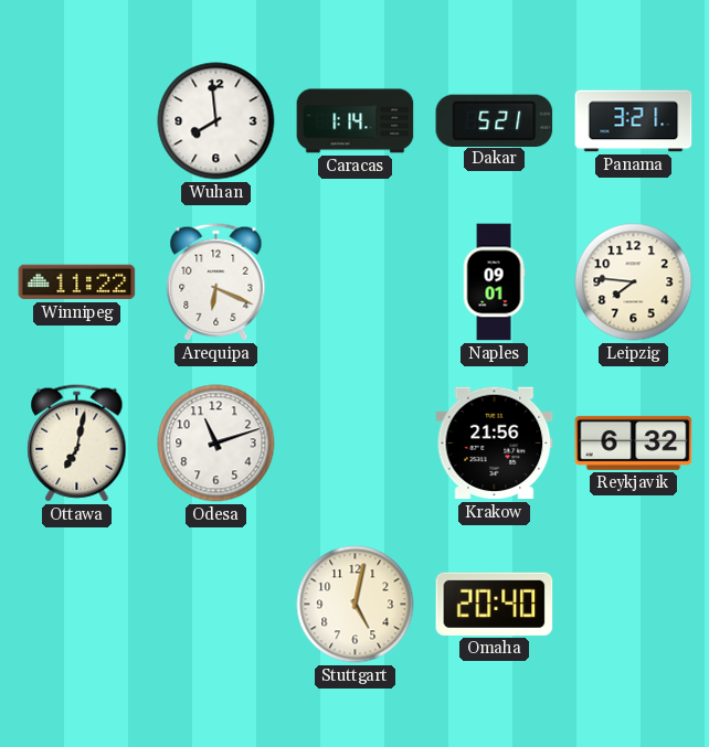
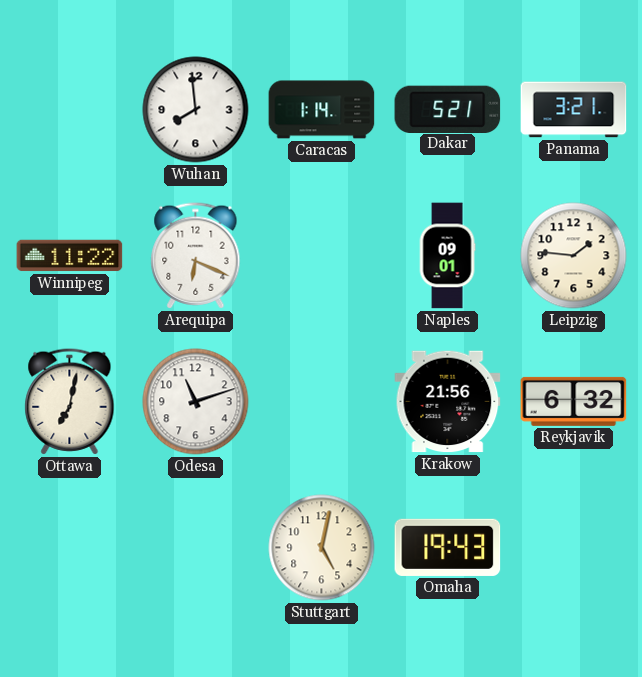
Leipzig: 7:46 -> 1:46 (574, 256)
Omaha: 20:40 -> 19:43 (448, 547)
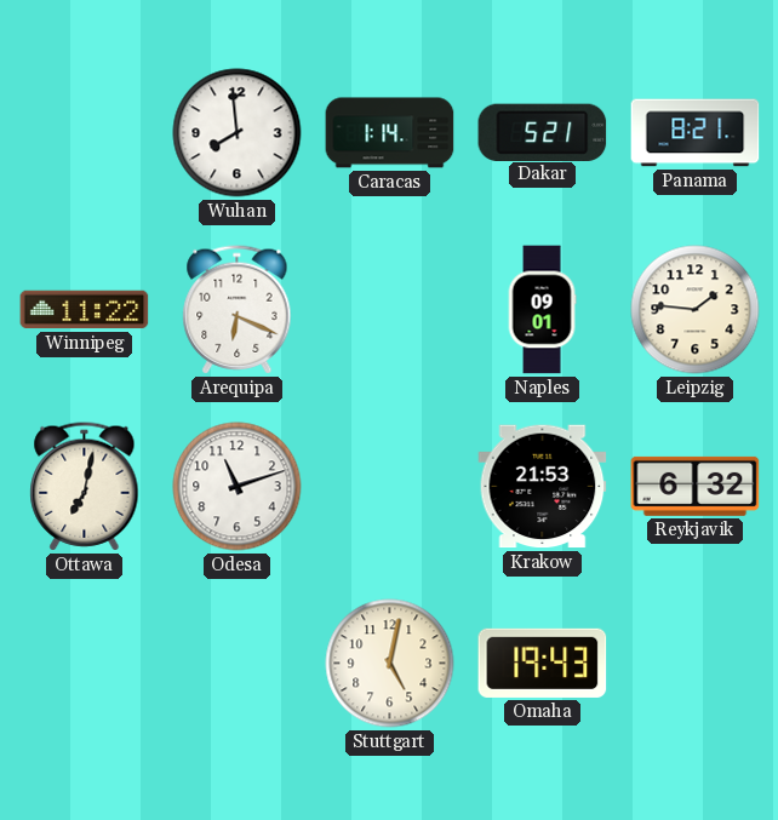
Panama: 3:21 -> 8:21 (696, 133)
Krakow: 21:56 -> 21:53 (543, 487)
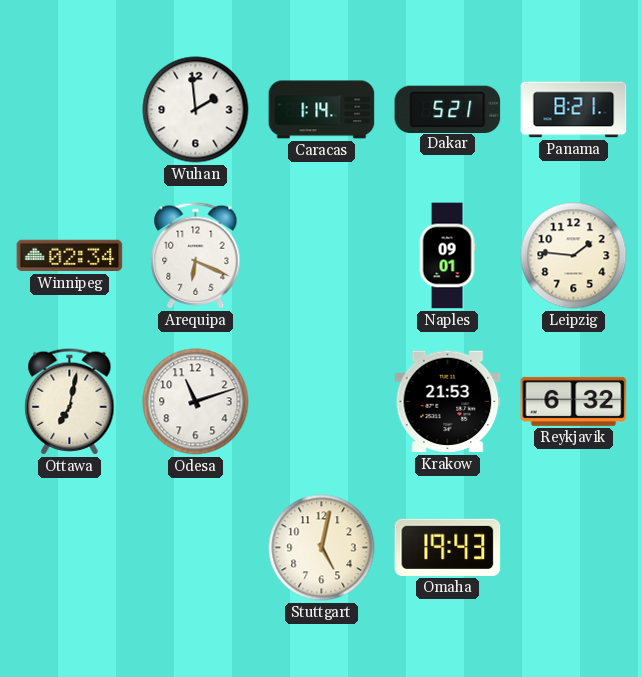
Wuhan: 7:59 -> 1:59 (196, 110)
Winnipeg: 11:22 -> 02:34 (70, 256)
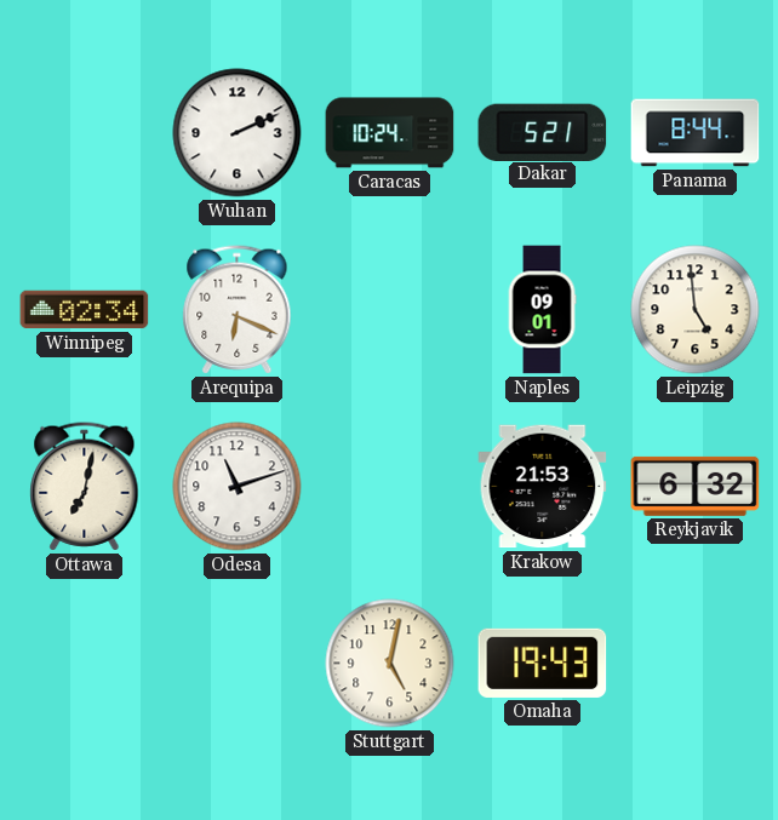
Wuhan: 1:59 -> 2:11 (238, 133)
Caracas: 1:14 -> 10:24 (390, 133)
Panama: 8:21 -> 8:44 (696, 133)
Leipzig: 1:46 -> 4:59 (696, 310)
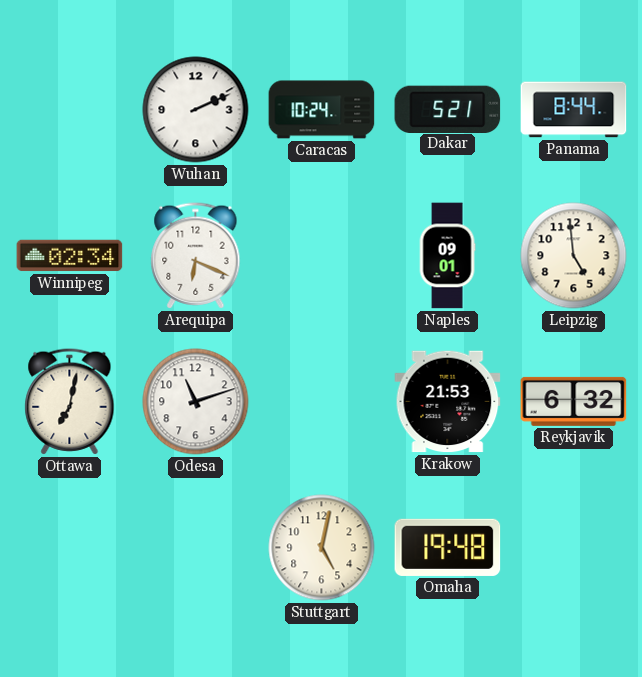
Omaha: 19:43 -> 19:48 (448, 547)
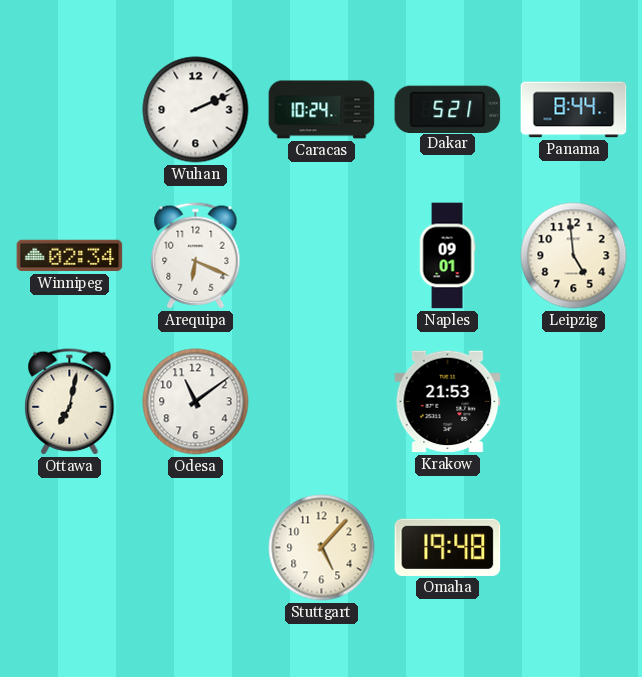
Odesa: 11:12 -> 11:09 (196, 402)
Reykjavik: 6:32 -> none (574, 401)
Stuttgart: 5:02 -> 5:07 (322, 548)
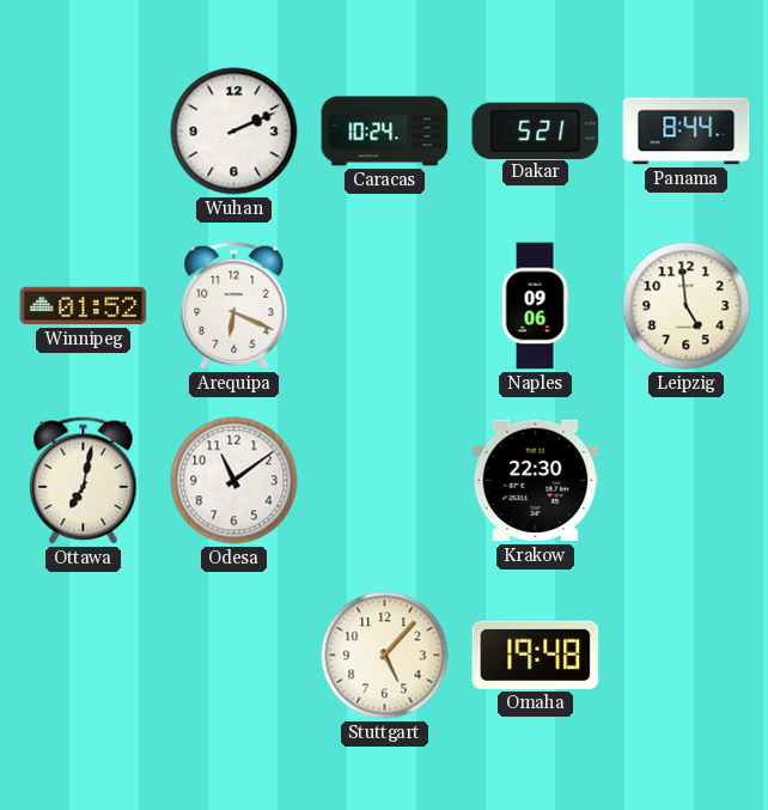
Winnipeg: 02:34 -> 01:52 (84, 306)
Naples: 09:01 -> 09:06 (535, 306)
Krakow: 21:53 -> 22:30 (536, 481)
